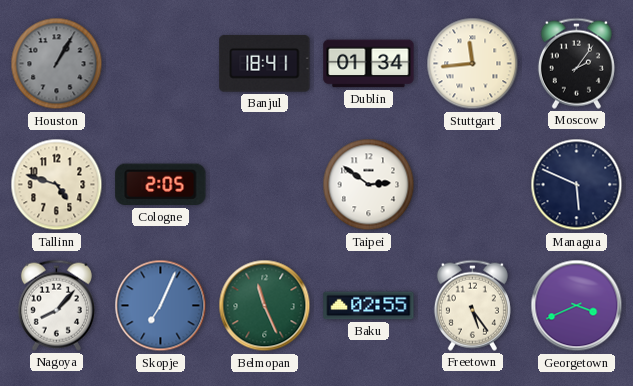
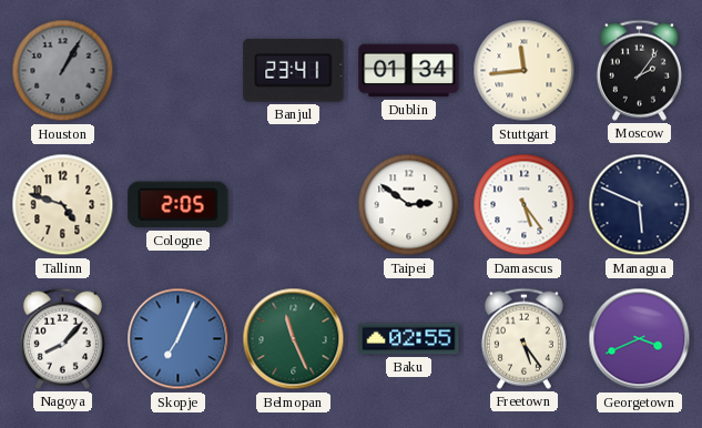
Banjul: 18:41 -> 23:41 (294, 71)
Damascus: none -> 5:24 (525, 205)
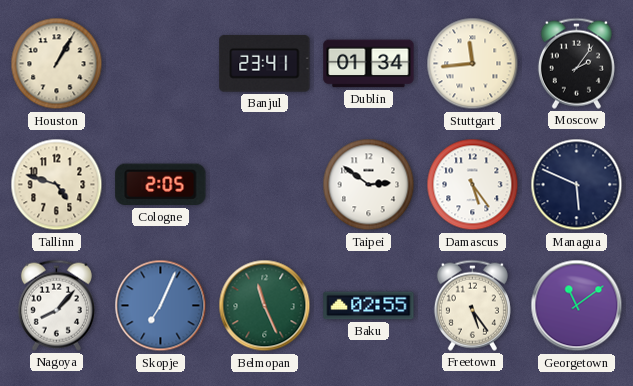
Houston dial: grey -> cream (57, 64)
Georgetown: 3:41 -> 11:09 (577, 306)
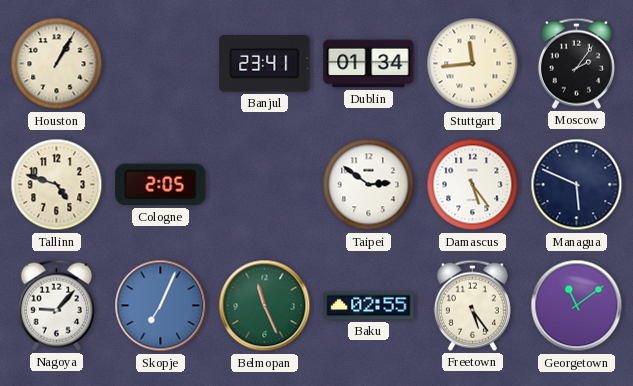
Nagoya: 8:07 -> 9:07 (56, 305)
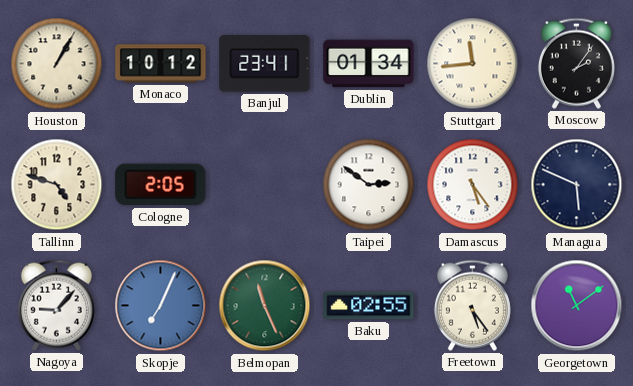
Monaco: none -> 10:12 (161, 64)
